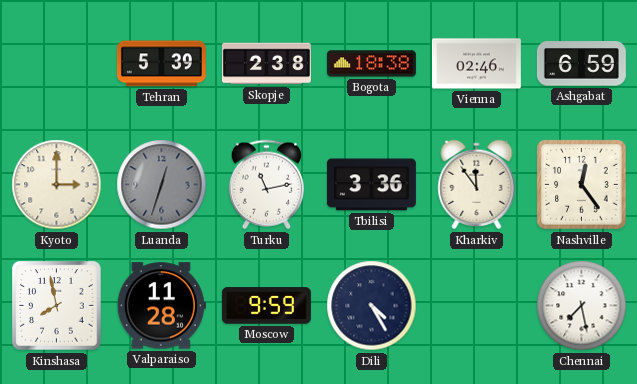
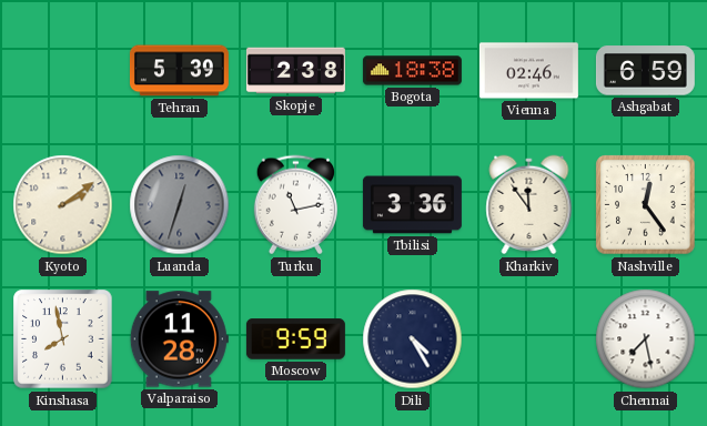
Kyoto: 3:00 -> 2:09 (63, 205)
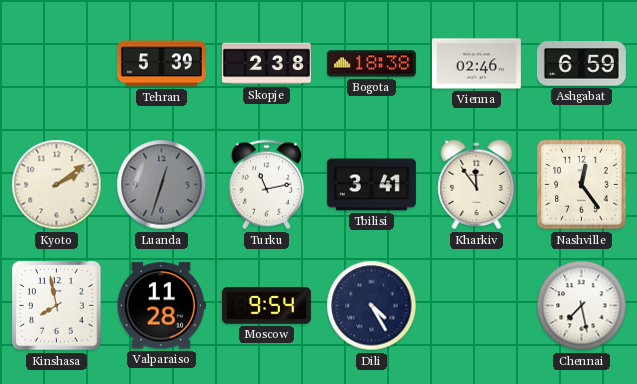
Tbilisi: 3:36 -> 3:41 (371, 185)
Moscow: 9:59 -> 9:54 (266, 306)
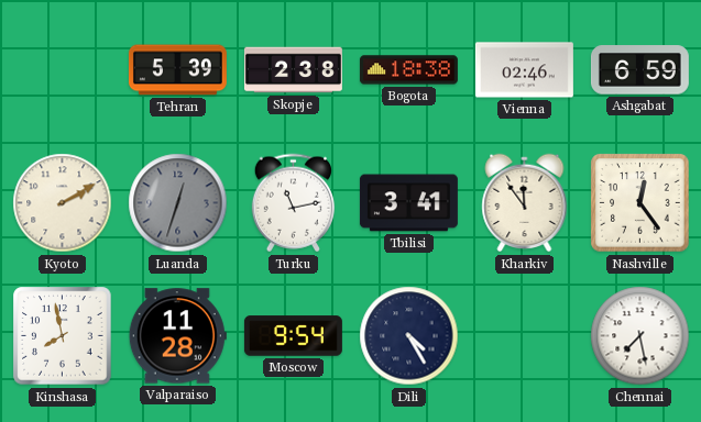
Kyoto: 2:09 -> 2:10 (63, 203)
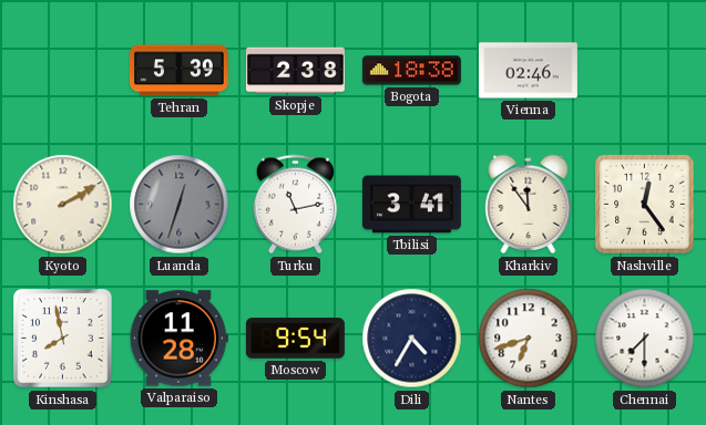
Ashgabat: 6:59 -> none (639, 70)
Dili: 4:25 -> 4:35 (412, 339)
Nantes: none -> 6:42 (529, 339)
Chennai: 7:28 -> 7:30 (645, 339)
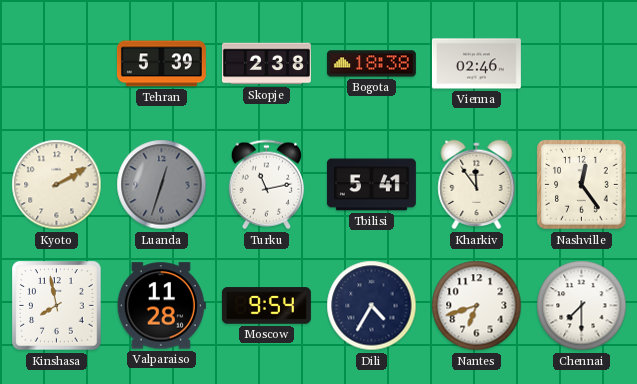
Tbilisi: 3:41 -> 5:41 (371, 185)
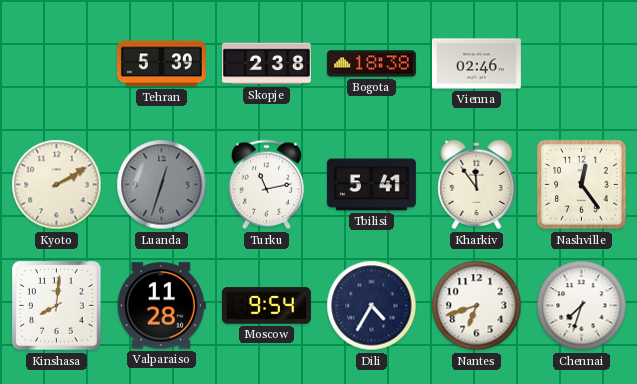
Kinshasa: 7:58 -> 8:01 (57, 306)
Chennai: 7:30 -> 7:33 (582, 306)
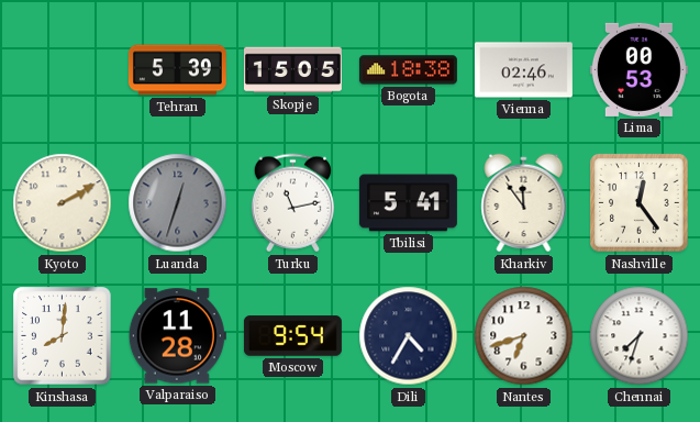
Skopje: 2:38 -> 15:05 (292, 70)
Lima: none -> 00:53 (638, 69)
